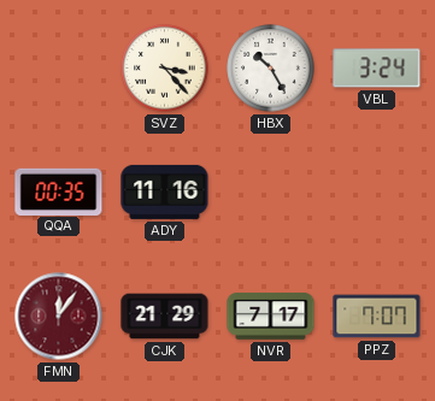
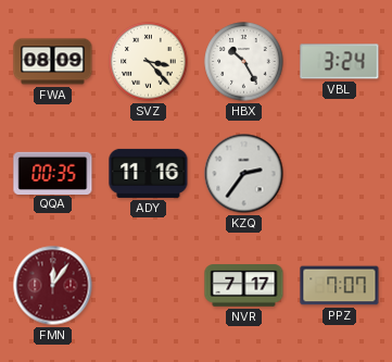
FWA: none -> 08:09 (53, 62)
KZQ: none -> 2:36 (244, 174)
CJK: 21:29 -> none (165, 317)
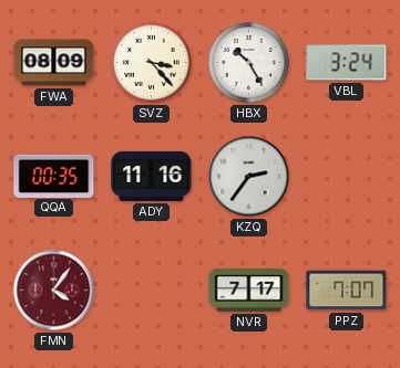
FMN: 12:06 -> 4:06 (54, 291)
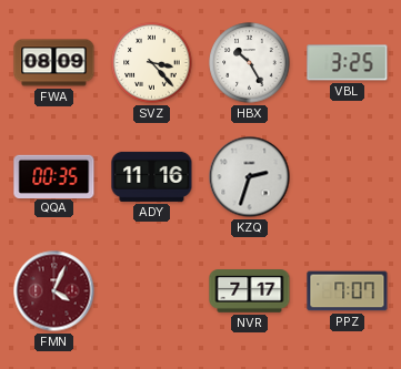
VBL: 3:24 -> 3:25 (348, 63)
KZQ: 2:36 -> 2:33 (250, 177)
FMN: 4:06 -> 4:04 (54, 291)
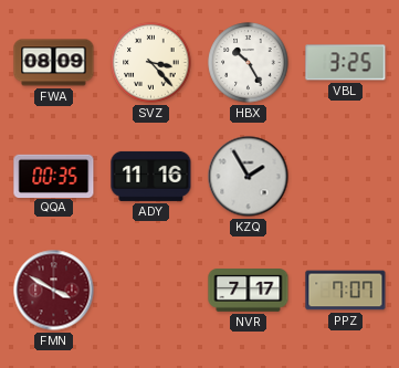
KZQ: 2:33 -> 1:55 (249, 177)
FMN: 4:04 -> 3:50 (54, 291)
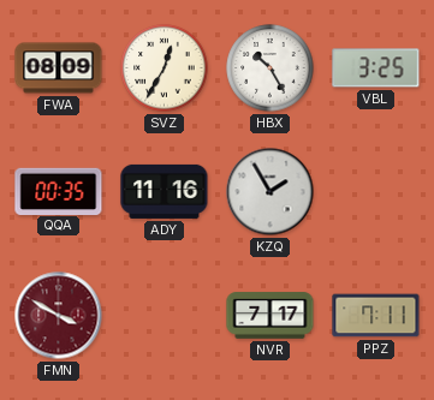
SVZ: 3:23 -> 12:35 (165, 68)
PPZ: 7:07 -> 7:11 (376, 316)
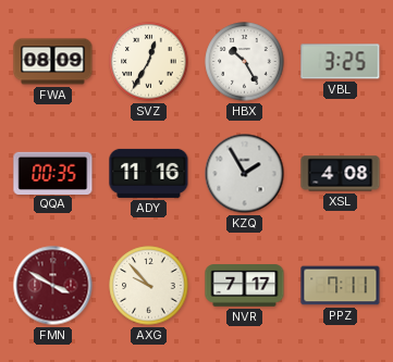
XSL: none -> 4:08 (341, 174)
AXG: none -> 9:53 (149, 286)
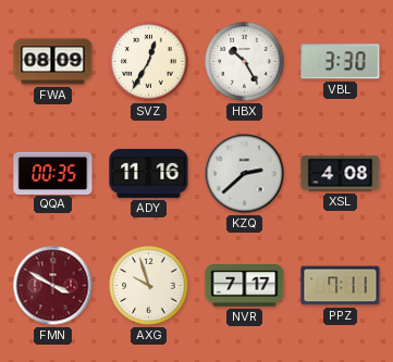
VBL: 3:25 -> 3:30 (341, 62)
KZQ: 1:55 -> 2:38 (245, 174)
AXG: 9:53 -> 9:57 (149, 286)
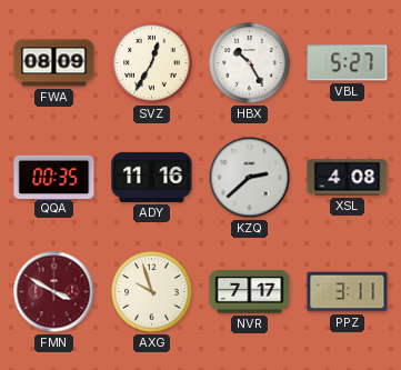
VBL: 3:30 -> 5:27 (348, 63)
PPZ: 7:11 -> 3:11 (348, 292)
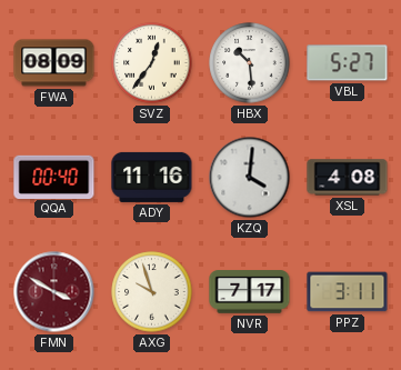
SVZ: 12:35 -> 12:36 (152, 63)
HBX: 10:25 -> 10:29 (250, 63)
QQA: 00:35 -> 00:40 (54, 177)
KZQ: 2:38 -> 4:01 (250, 178)
